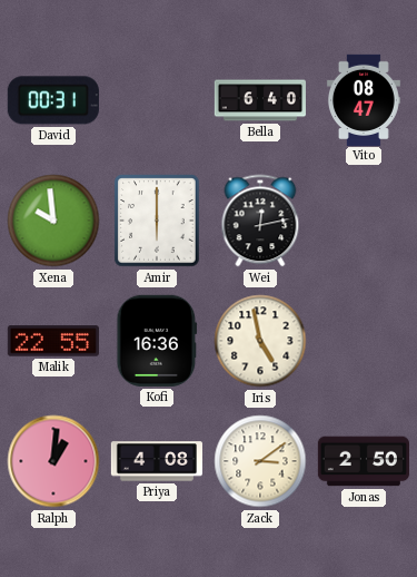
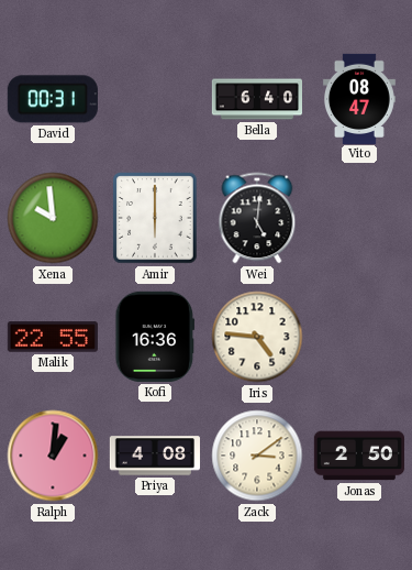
Wei: 12:13 -> 5:01 (257, 218)
Iris: 4:58 -> 4:46 (257, 337)
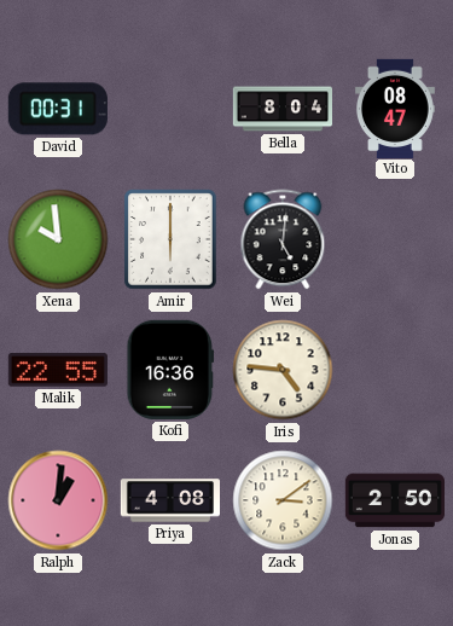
Bella: 6:40 -> 8:04 (281, 109)
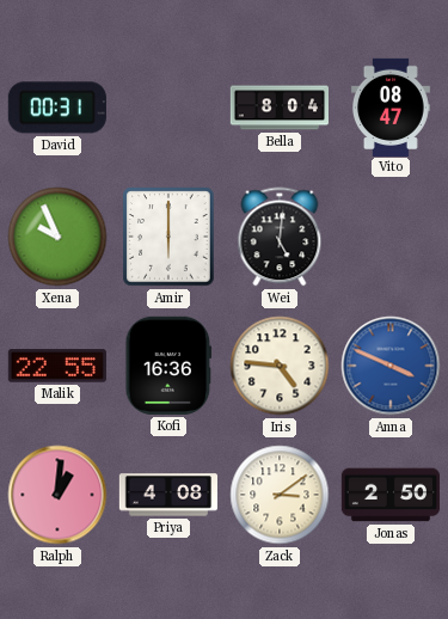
Xena: 9:59 -> 9:56 (57, 237)
Anna: none -> 3:49 (391, 366)
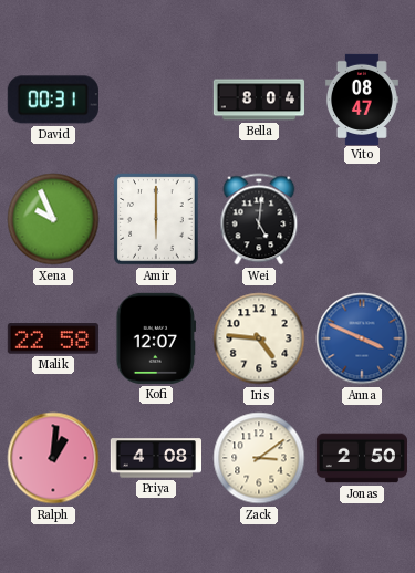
Malik: 22:55 -> 22:58 (53, 338)
Kofi: 16:36 -> 12:07 (156, 338)
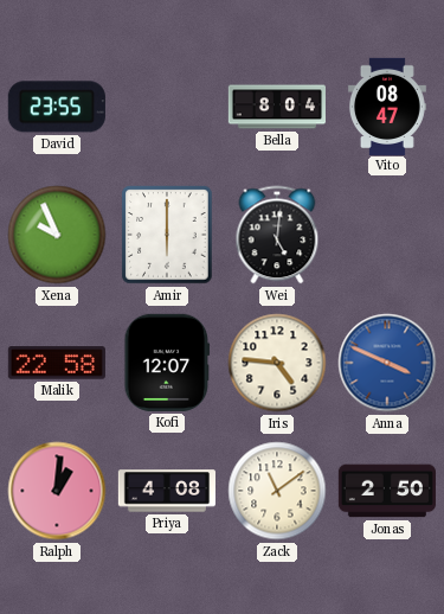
David: 00:31 -> 23:55 (57, 107)
Zack: 3:09 -> 11:09 (277, 491)
